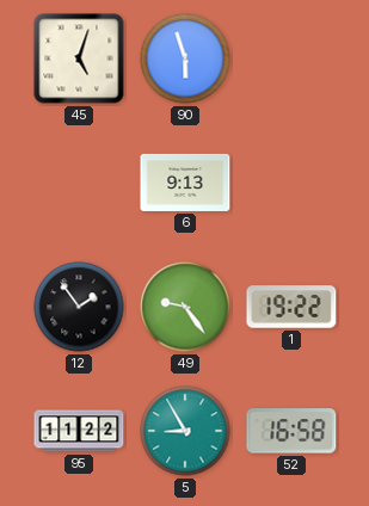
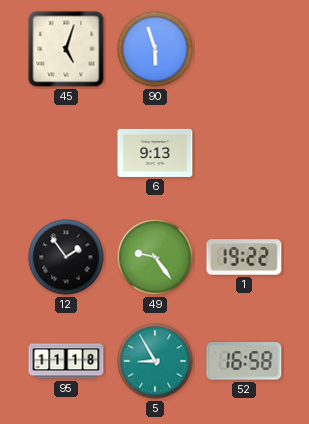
95: 11:22 -> 11:18 (66, 361)
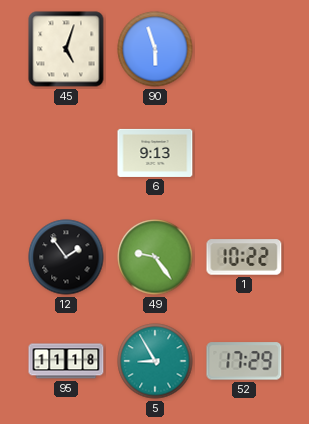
1: 19:22 -> 10:22 (244, 257)
52: 16:58 -> 17:29 (244, 361)
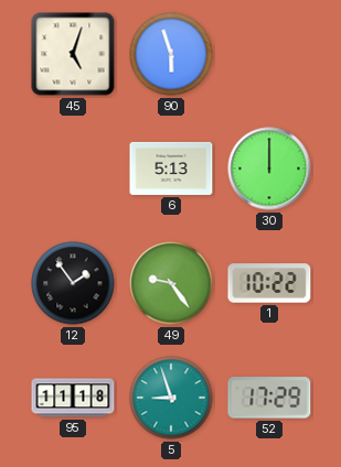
6: 9:13 -> 5:13 (171, 169)
30: none -> 12:00 (269, 169)
5: 8:55 -> 8:57 (171, 398)
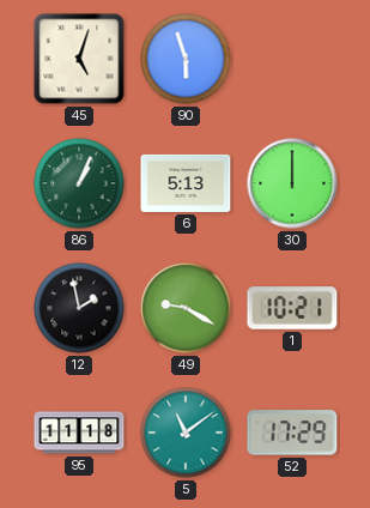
86: none -> 1:04 (79, 183)
12: 1:54 -> 1:58 (79, 308)
49: 9:24 -> 9:20 (186, 308)
1: 10:22 -> 10:21 (292, 308)
5: 8:57 -> 11:09 (186, 433)
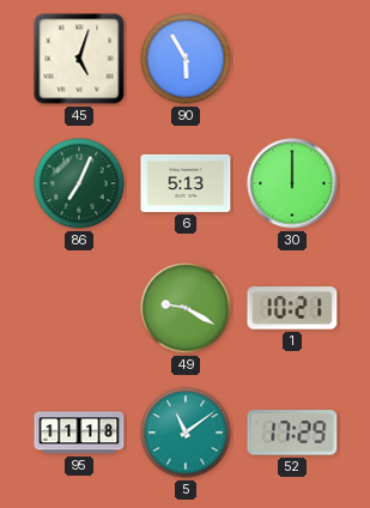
90: 5:57 -> 5:55 (186, 59)
86: 1:04 -> 7:04 (79, 183)
12: 1:58 -> none (79, 308)
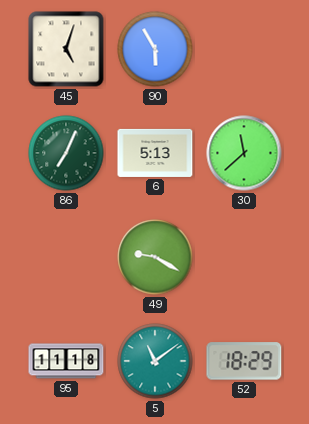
30: 12:00 -> 11:38 (244, 153)
1: 10:21 -> none (292, 308)
52: 17:29 -> 18:29 (244, 361)
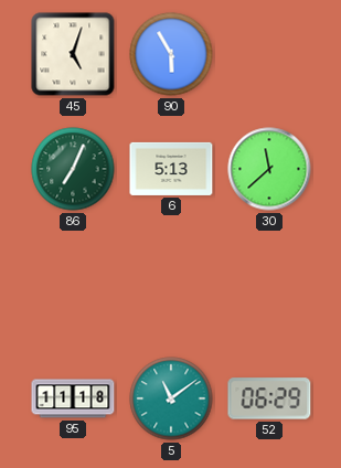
49: 9:20 -> none (155, 257)
52: 18:29 -> 06:29 (269, 398)
